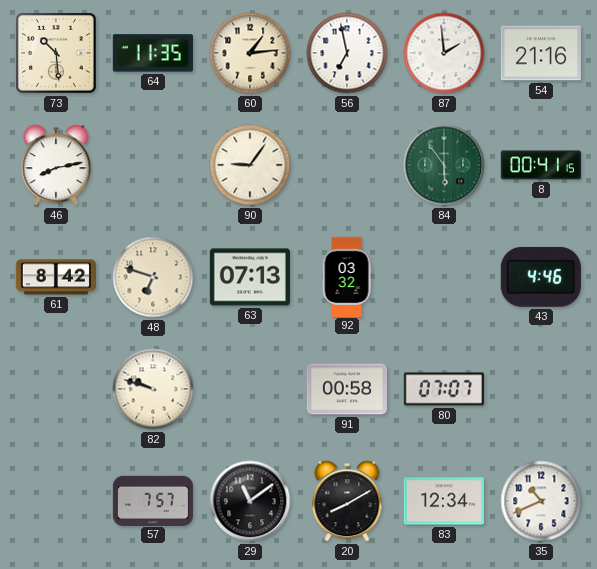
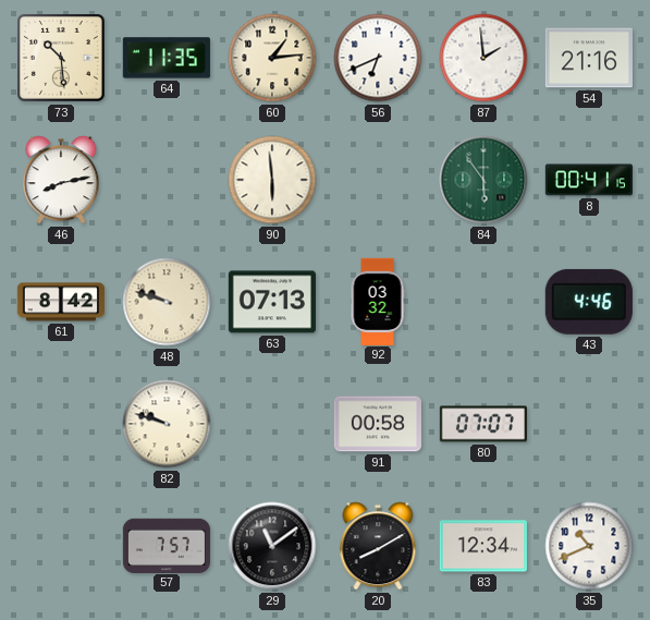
56: 6:58 -> 6:41 (378, 58)
90: 9:06 -> 5:59 (272, 180)
48: 6:48 -> 9:48 (167, 302)
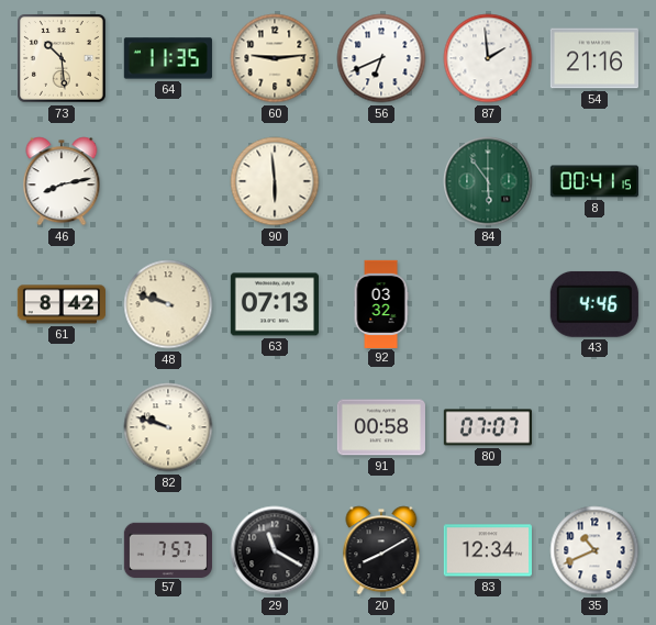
60: 1:14 -> 9:14 (275, 58)
29: 11:09 -> 11:20 (275, 550)
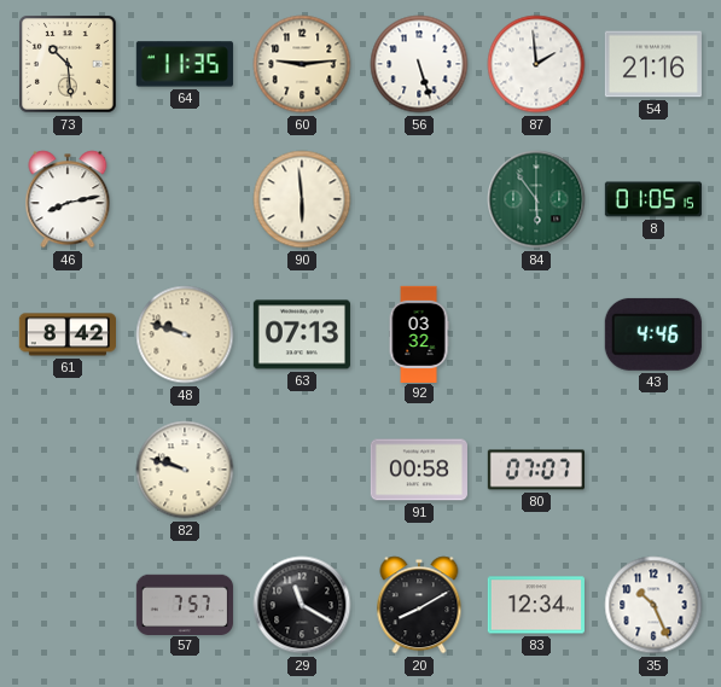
56: 6:41 -> 5:27 (419, 64)
8: 00:41 -> 01:05 (652, 199)
35: 10:41 -> 10:26 (653, 605)
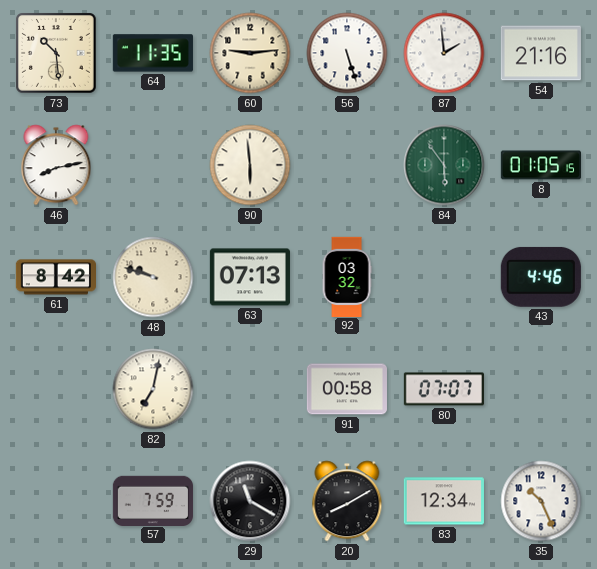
82: 9:48 -> 7:02 (153, 389)
57: 7:57 -> 7:59 (152, 500)
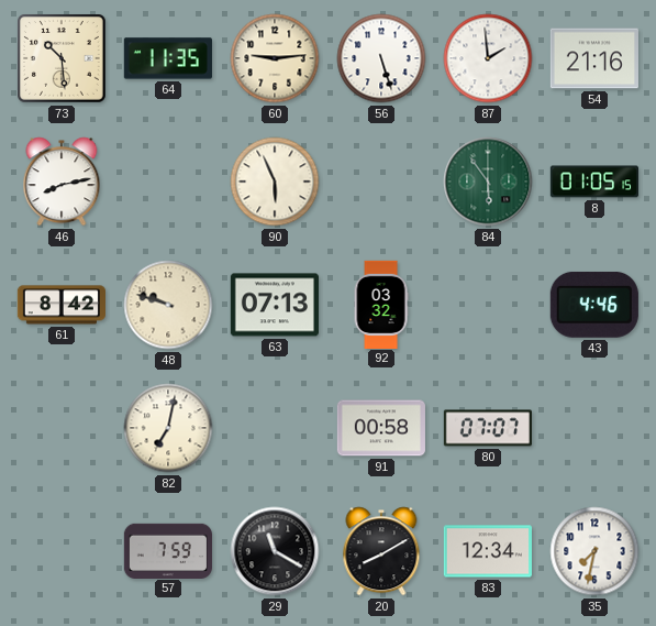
90: 5:59 -> 5:56 (275, 182)
35: 10:26 -> 7:32 (594, 551)
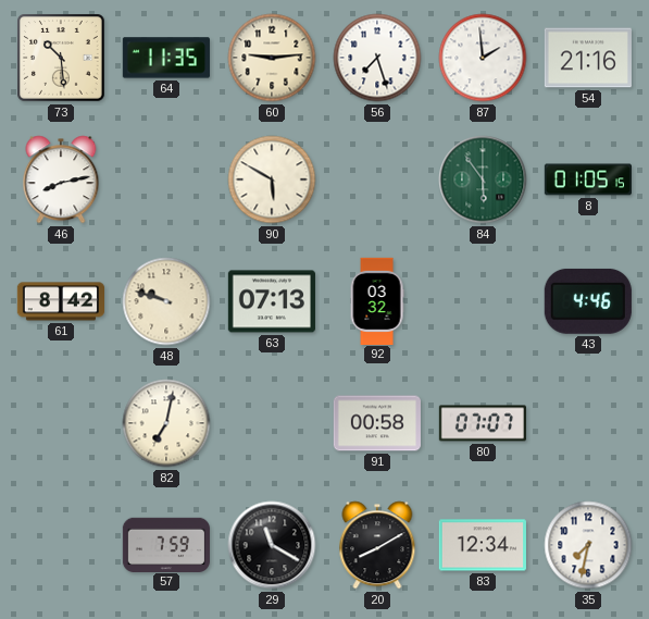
56: 5:27 -> 7:27 (377, 58)
90: 5:56 -> 5:50 (272, 179)
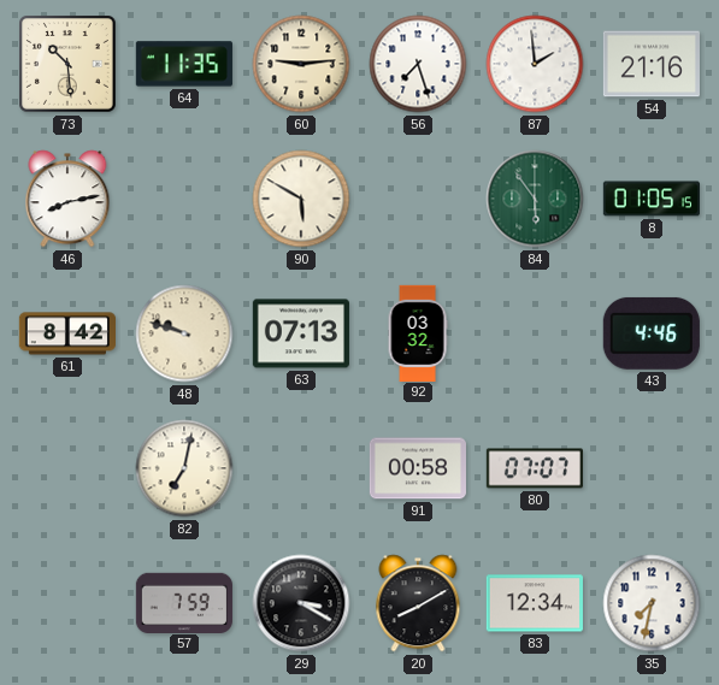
29: 11:20 -> 3:20 (301, 603)
